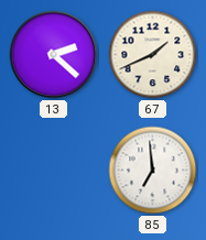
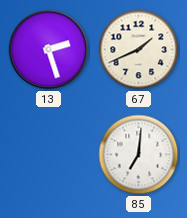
13: 2:22 -> 2:27 (49, 50)
85: 6:59 -> 7:01 (139, 155)
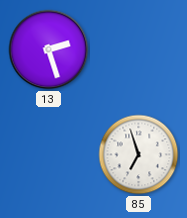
67: 1:41 -> none (139, 50)
85: 7:01 -> 6:57 (139, 155)
